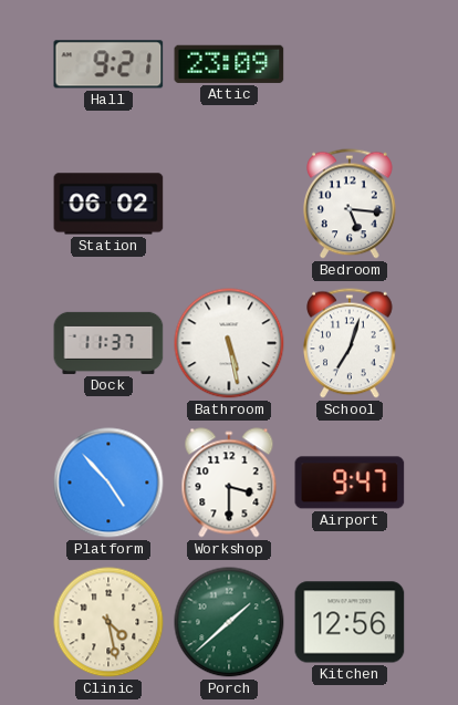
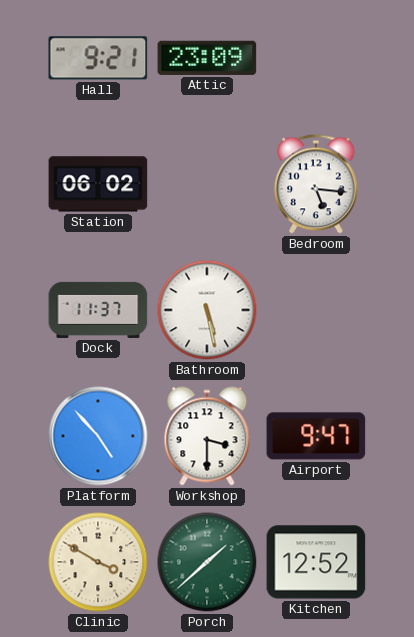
School: 7:03 -> none (350, 343)
Clinic: 4:28 -> 3:50 (98, 562)
Kitchen: 12:56 -> 12:52 (316, 562)
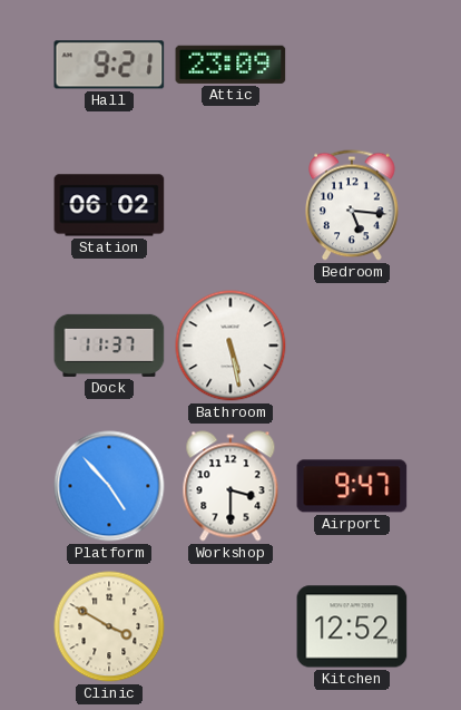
Porch: 1:38 -> none (207, 562)
